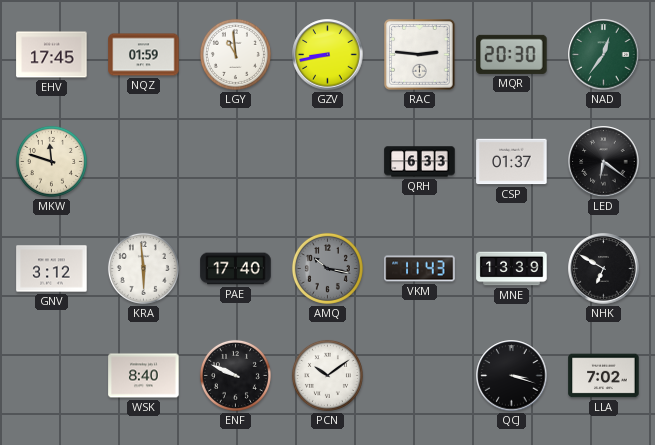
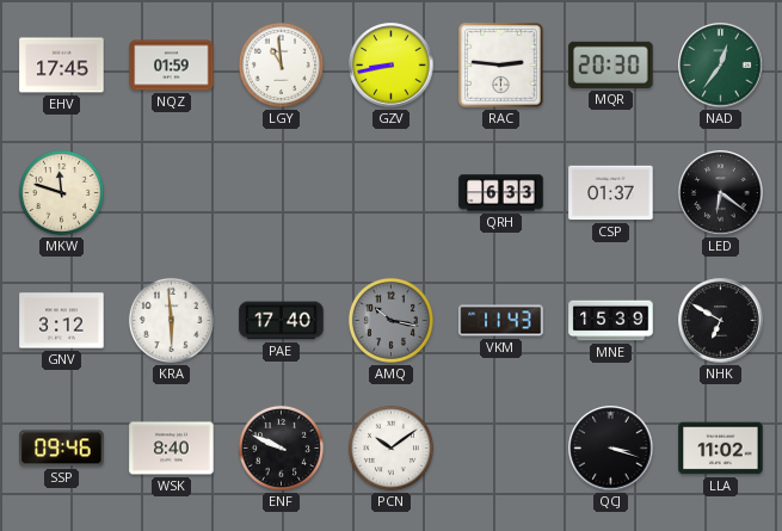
MNE: 13:39 -> 15:39 (611, 321)
SSP: none -> 09:46 (62, 449)
LLA: 7:02 -> 11:02 (721, 449)
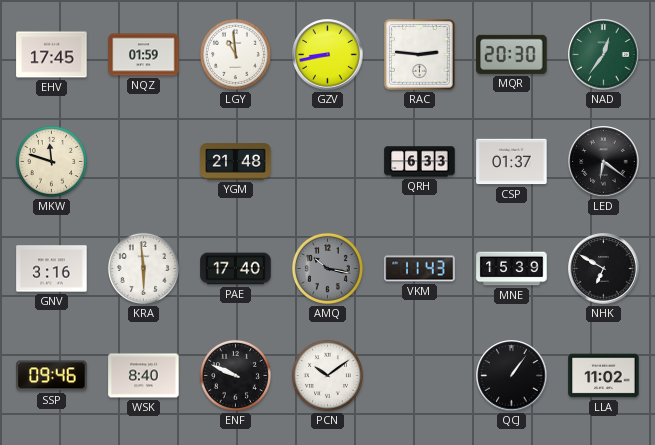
YGM: none -> 21:48 (236, 162)
GNV: 3:12 -> 3:16 (52, 269)
QCJ: 3:18 -> 1:06 (512, 376)
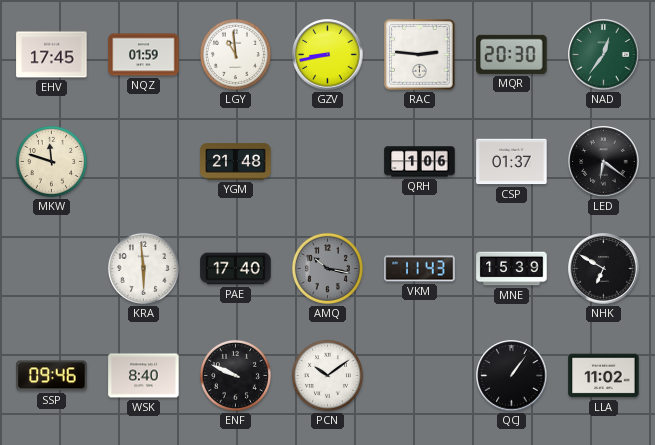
QRH: 6:33 -> 1:06 (420, 162)
GNV: 3:16 -> none (52, 269)
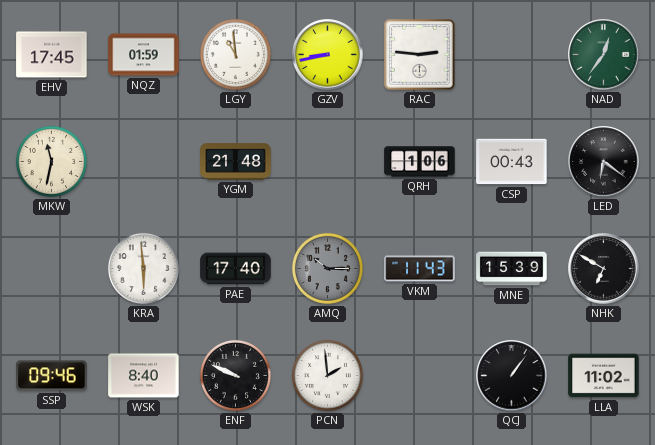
MQR: 20:30 -> none (512, 54)
MKW: 11:48 -> 11:32 (51, 161)
CSP: 01:37 -> 00:43 (512, 162)
AMQ: 10:17 -> 10:15 (327, 268)
PCN: 10:09 -> 1:59 (327, 375)
